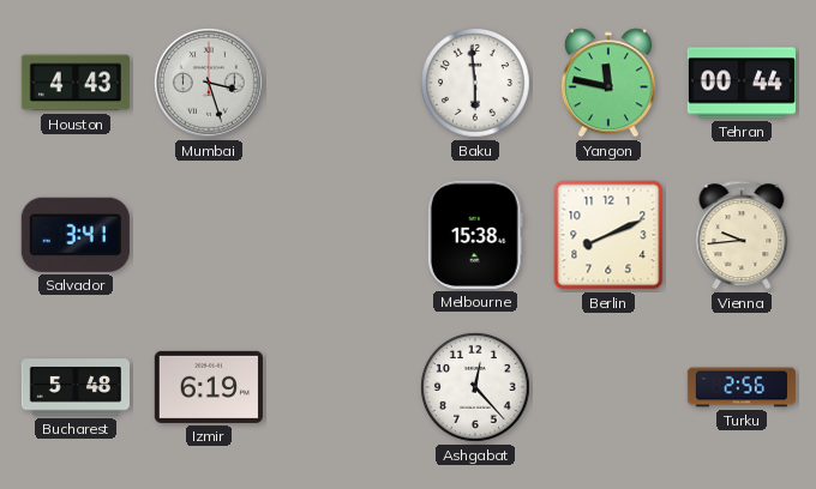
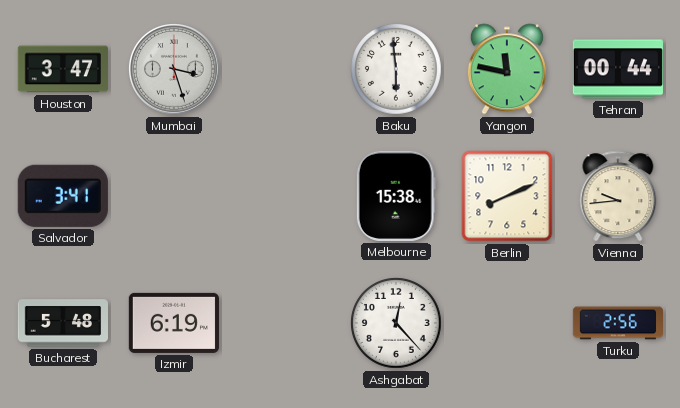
Houston: 4:43 -> 3:47 (63, 69)
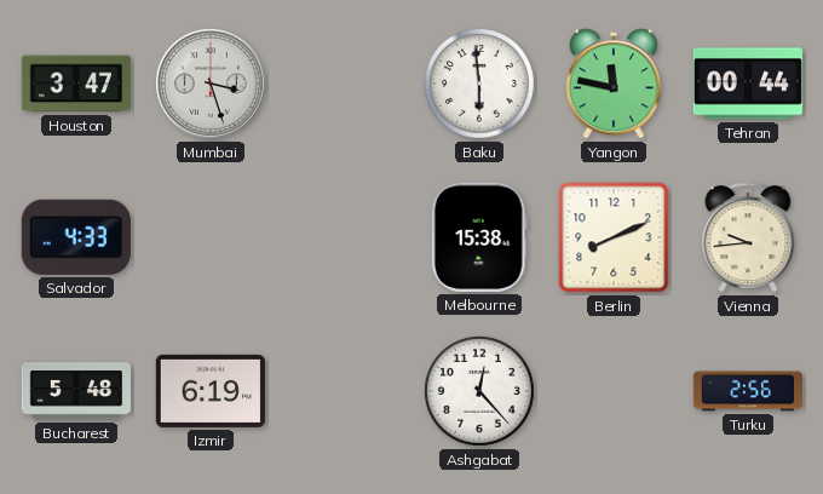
Salvador: 3:41 -> 4:33 (76, 237)
